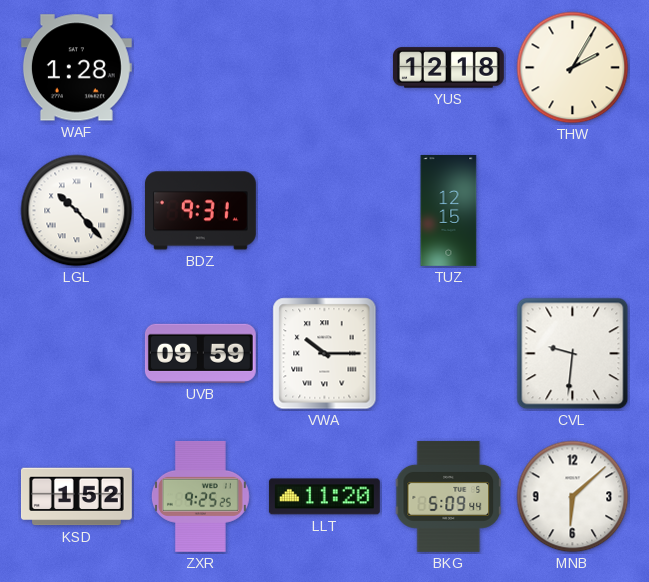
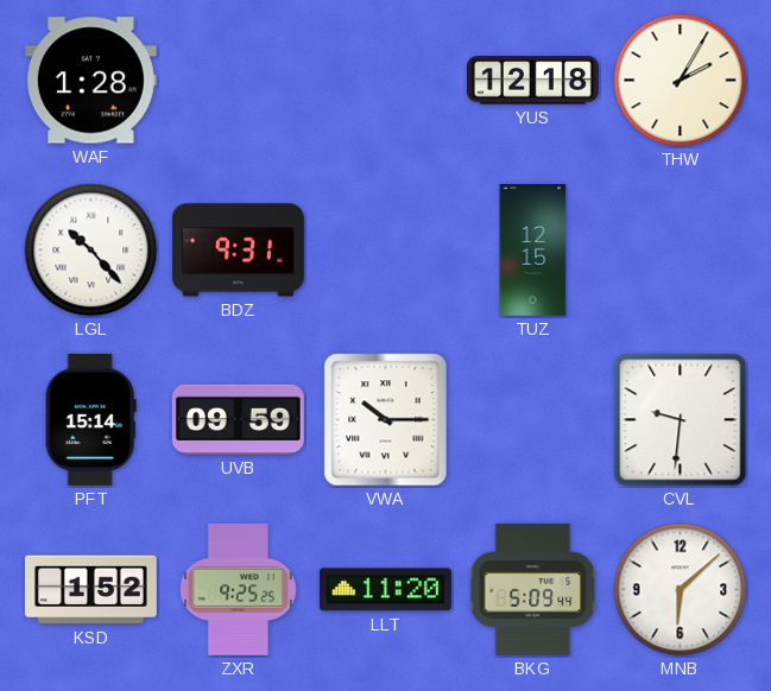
PFT: none -> 15:14 (90, 419)
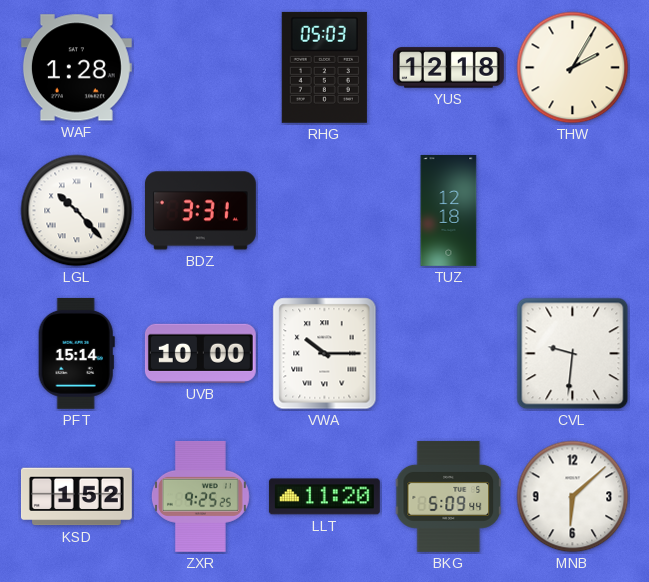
RHG: none -> 05:03 (324, 67)
BDZ: 9:31 -> 3:31 (200, 211)
TUZ: 12:15 -> 12:18 (449, 210)
UVB: 09:59 -> 10:00 (200, 353)
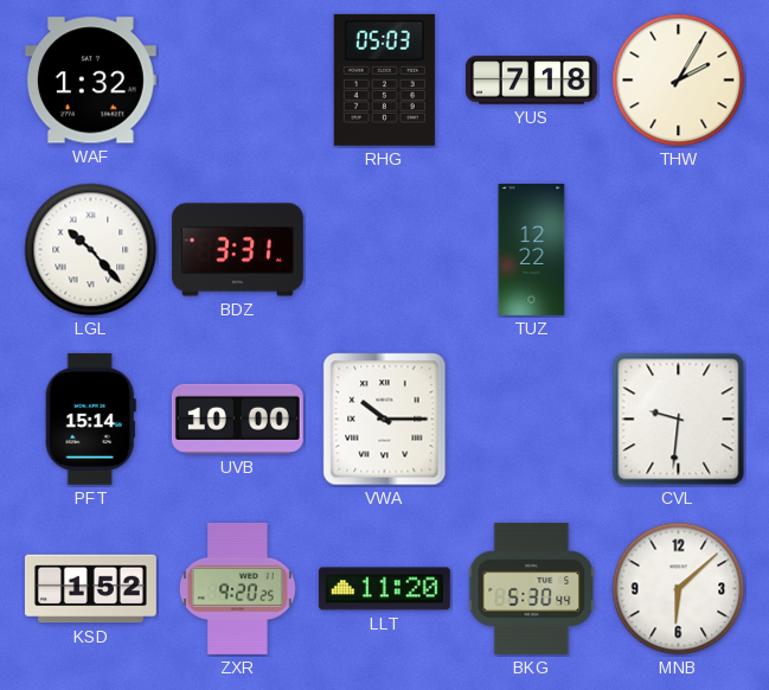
WAF: 1:28 -> 1:32 (90, 81)
YUS: 12:18 -> 7:18 (531, 81)
TUZ: 12:18 -> 12:22 (532, 249)
ZXR: 9:25 -> 9:20 (237, 588)
BKG: 5:09 -> 5:30 (532, 588)
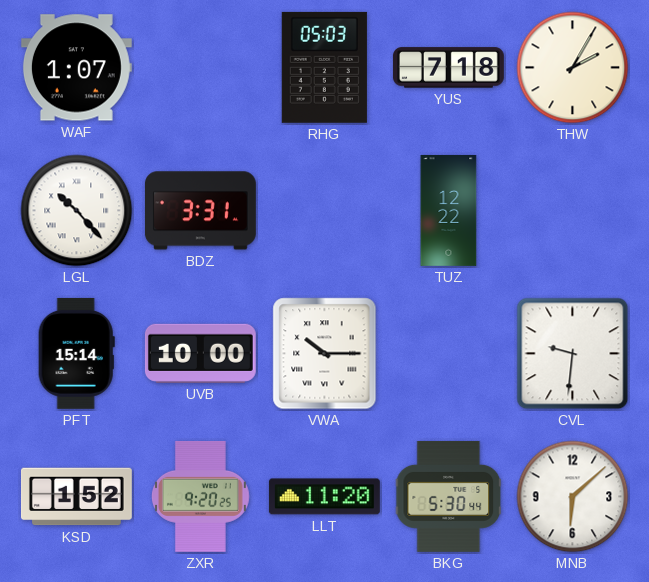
WAF: 1:32 -> 1:07 (76, 68)
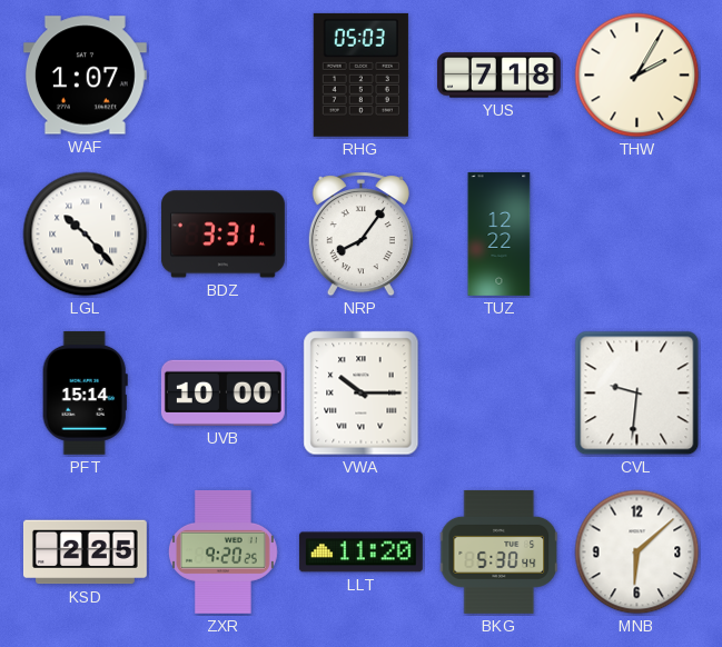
NRP: none -> 8:06 (360, 235)
KSD: 1:52 -> 2:25 (85, 553)
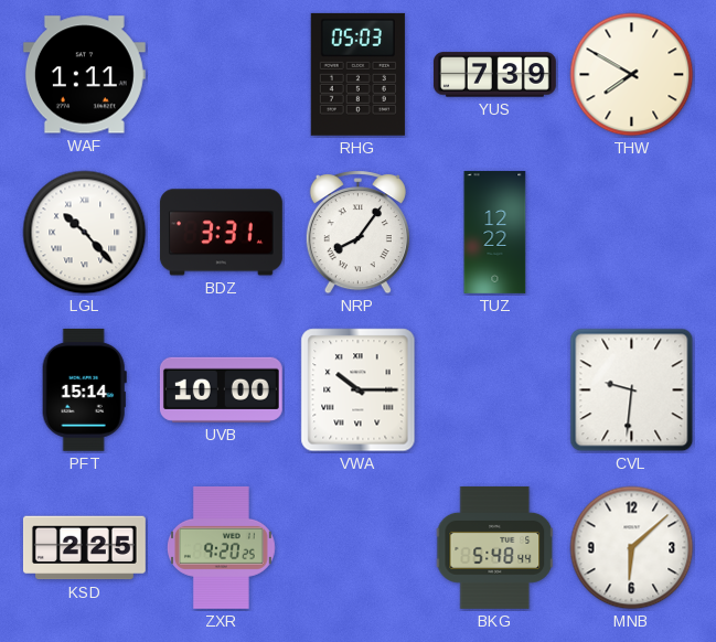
WAF: 1:07 -> 1:11 (84, 75)
YUS: 7:18 -> 7:39 (494, 75)
THW: 2:05 -> 7:50 (632, 75)
LLT: 11:20 -> none (360, 553)
BKG: 5:30 -> 5:48 (495, 547)
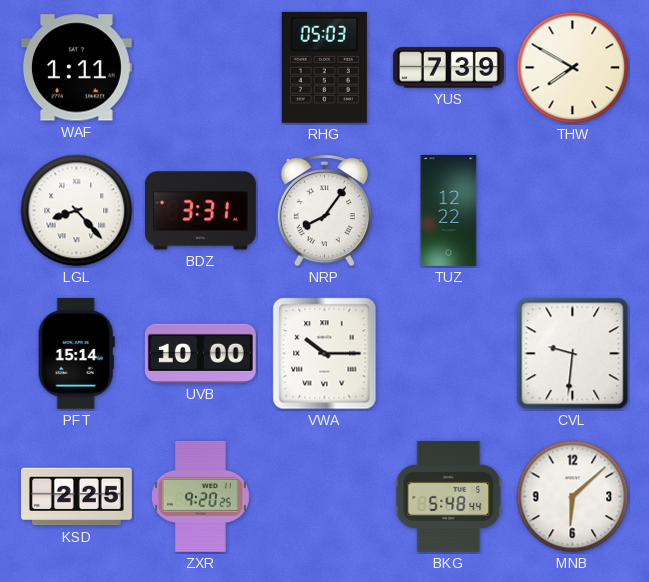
LGL: 10:23 -> 8:23 (77, 211)
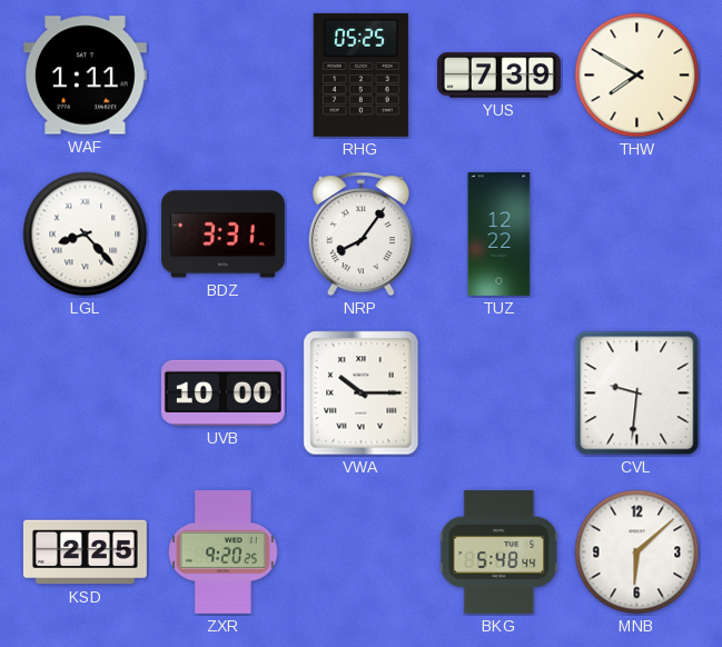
RHG: 05:03 -> 05:25 (360, 74)
PFT: 15:14 -> none (76, 353)
